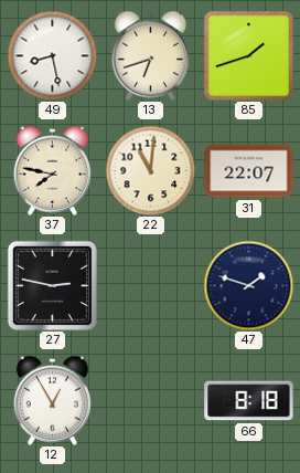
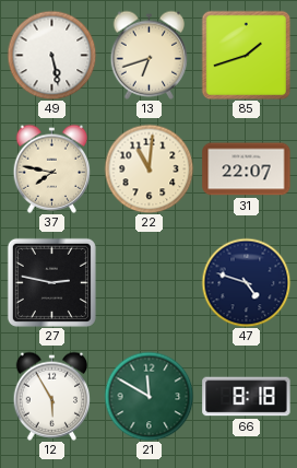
49: 8:28 -> 5:28 (51, 55)
47: 1:48 -> 4:48 (246, 282)
12: 12:55 -> 5:55 (52, 396)
21: none -> 11:50 (148, 396)
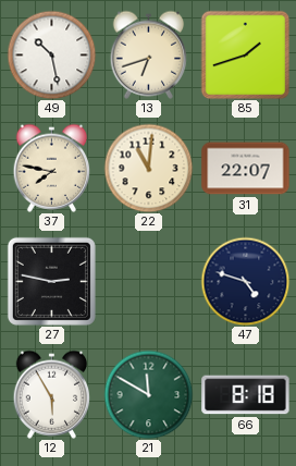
49: 5:28 -> 10:28 (51, 54)
